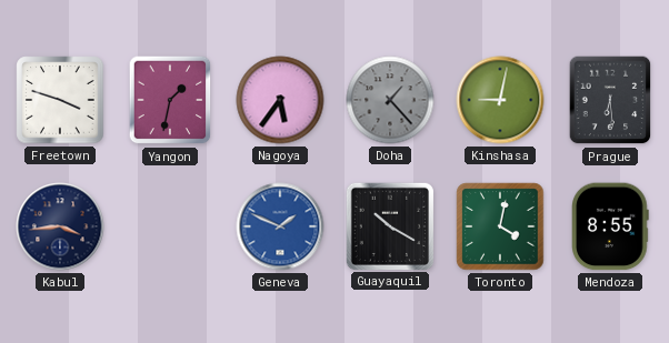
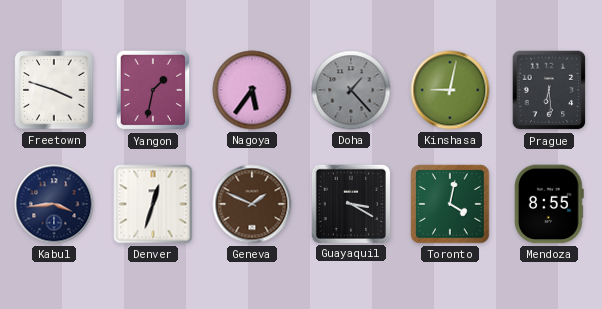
Denver: none -> 12:33 (153, 204)
Geneva dial: blue -> brown (252, 204)
Guayaquil: 10:20 -> 3:20 (350, 203)
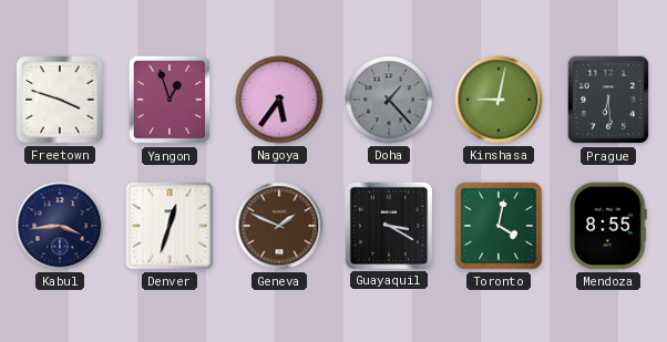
Yangon: 1:32 -> 12:57 (170, 100)
